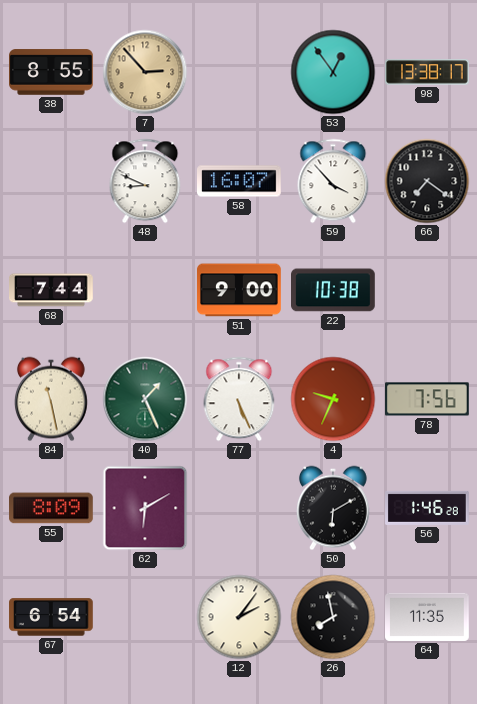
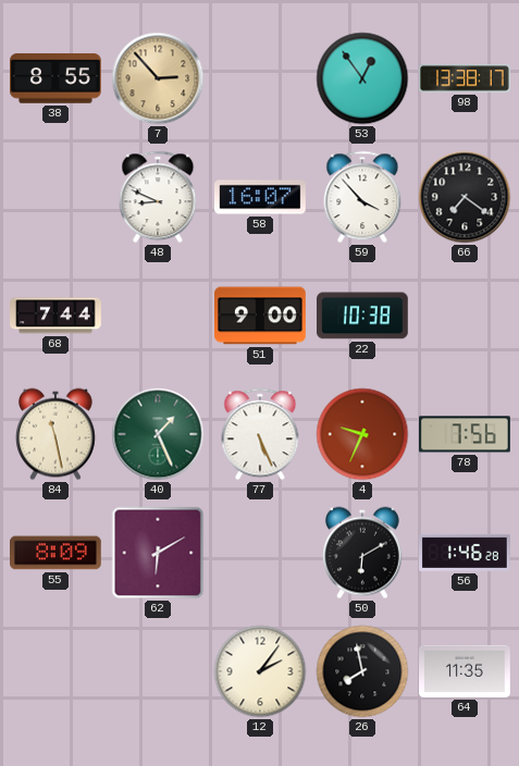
67: 6:54 -> none (52, 617)
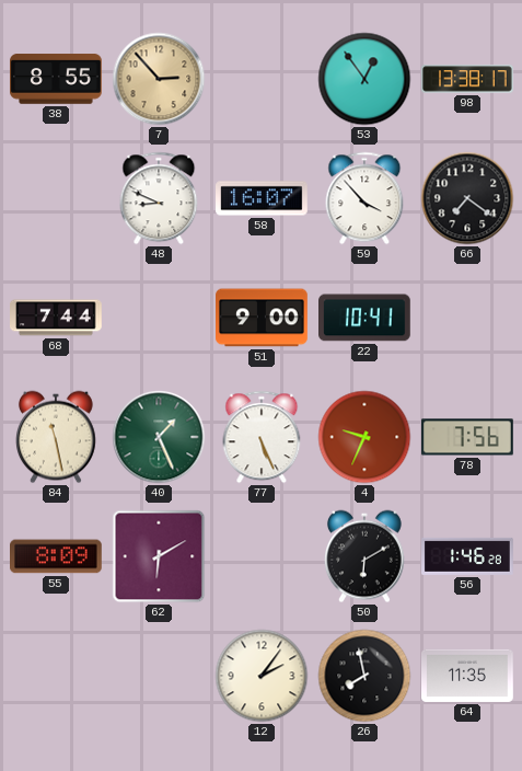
22: 10:38 -> 10:41 (366, 318)
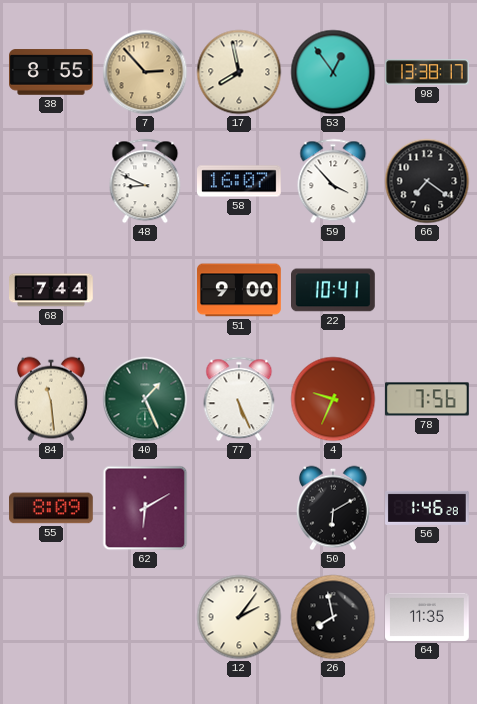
17: none -> 7:58 (239, 72)
84: 11:28 -> 11:29 (52, 399)
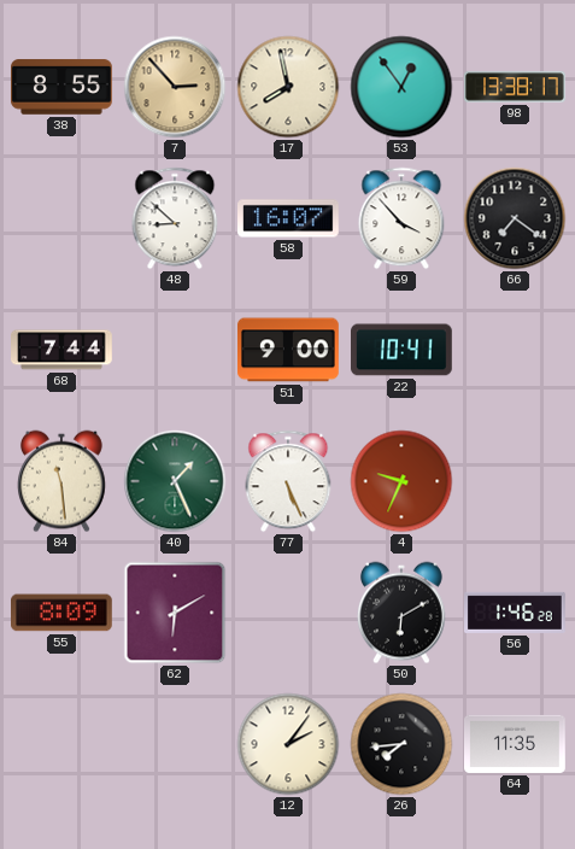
48: 8:49 -> 8:52 (175, 218)
78: 7:56 -> none (428, 399)
26: 7:58 -> 7:44 (401, 744)
